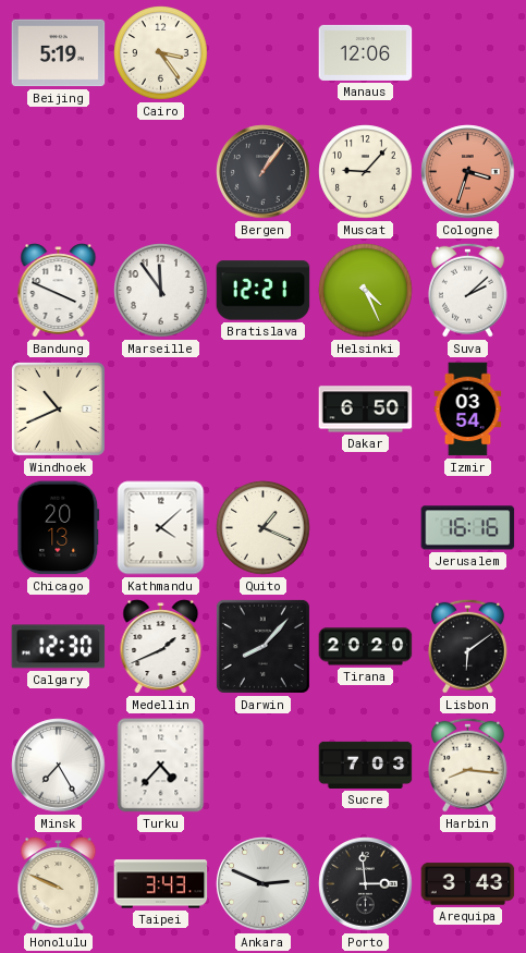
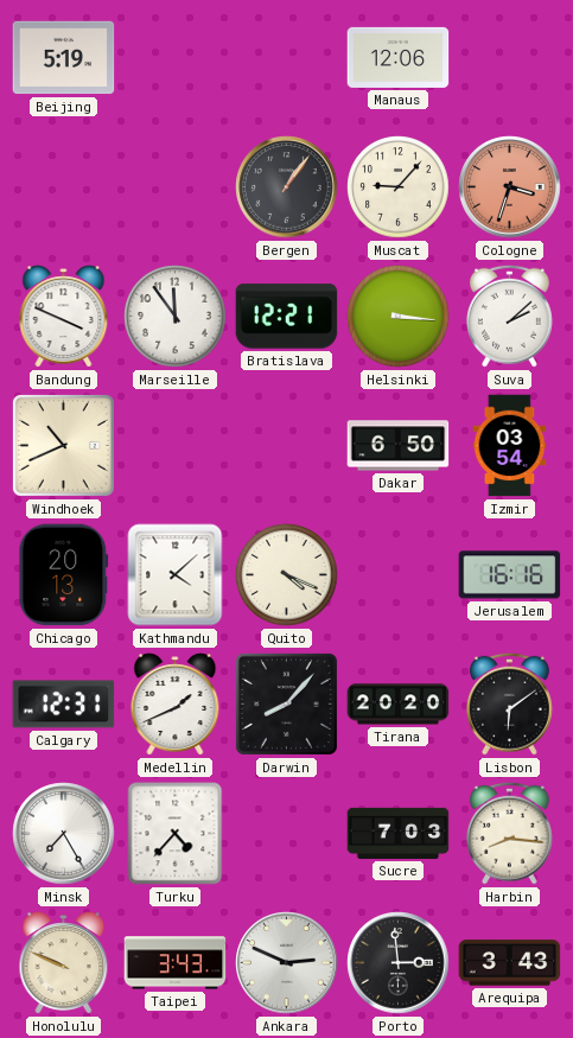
Cairo: 3:24 -> none (161, 53)
Helsinki: 4:26 -> 3:16 (399, 317)
Quito: 1:19 -> 4:19 (287, 575)
Calgary: 12:30 -> 12:31 (64, 705)
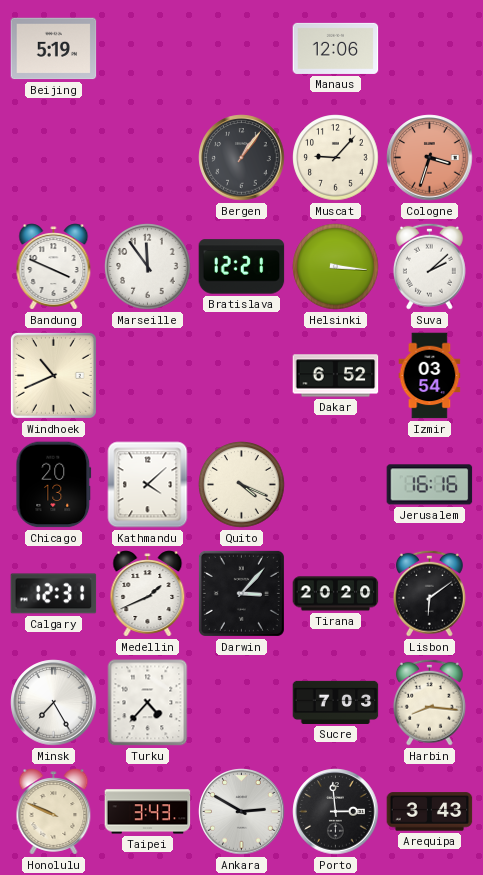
Dakar: 6:50 -> 6:52 (336, 376)
Darwin: 8:07 -> 3:07 (241, 593)
Ankara: 2:49 -> 2:50 (242, 812)
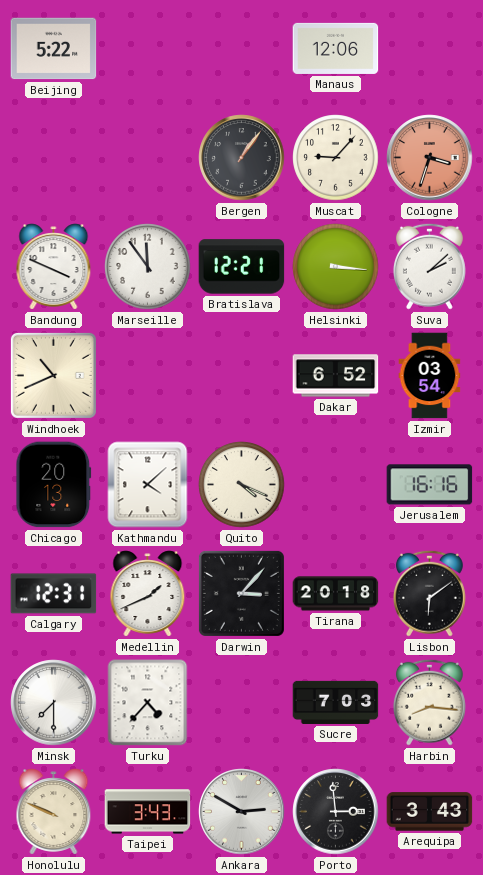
Beijing: 5:19 -> 5:22 (54, 49)
Tirana: 20:20 -> 20:18 (336, 594)
Minsk: 7:25 -> 7:30 (54, 703)
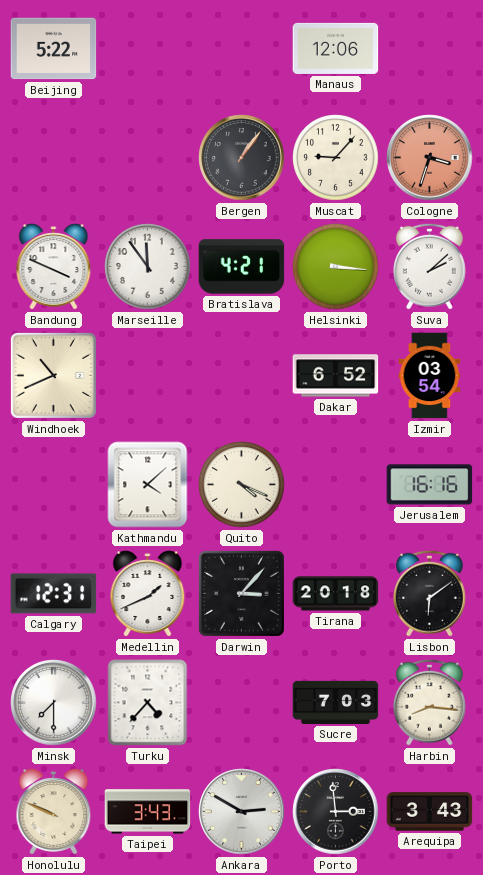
Bratislava: 12:21 -> 4:21 (242, 267)
Chicago: 20:13 -> none (54, 485)
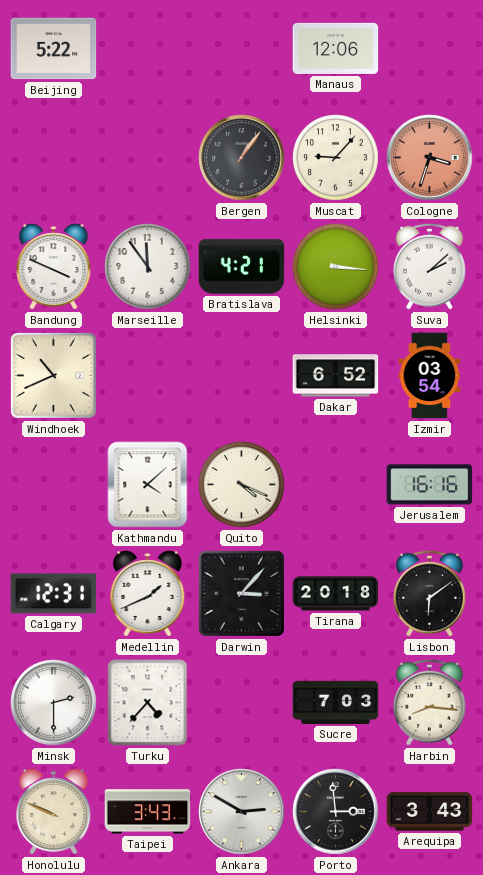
Minsk: 7:30 -> 2:30 (54, 703)
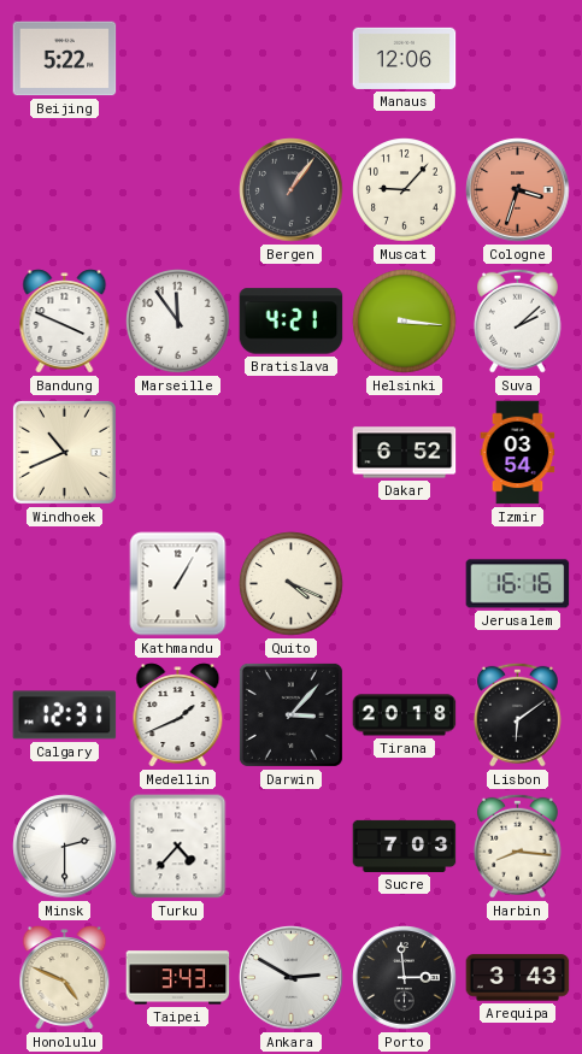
Kathmandu: 4:08 -> 1:05 (178, 584)
Honolulu: 9:49 -> 4:49 (65, 978)
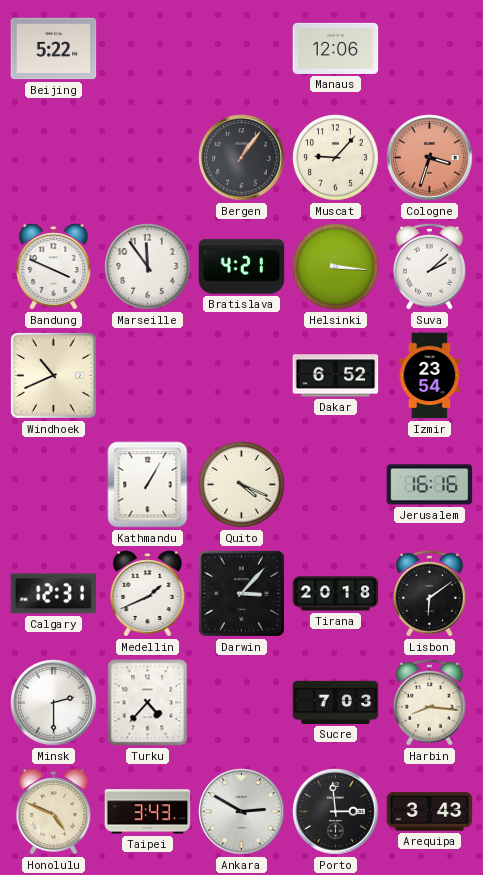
Izmir: 03:54 -> 23:54 (430, 376)
